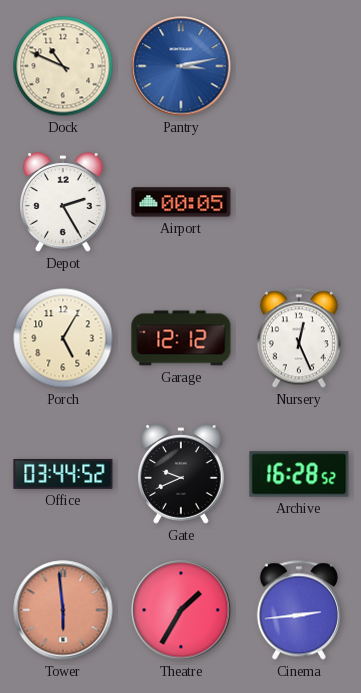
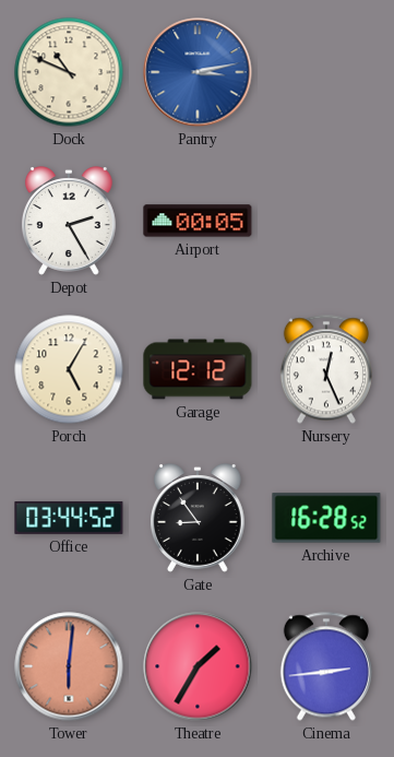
Gate: 9:41 -> 8:54 (198, 518)
Tower: 5:59 -> 6:01 (69, 666)
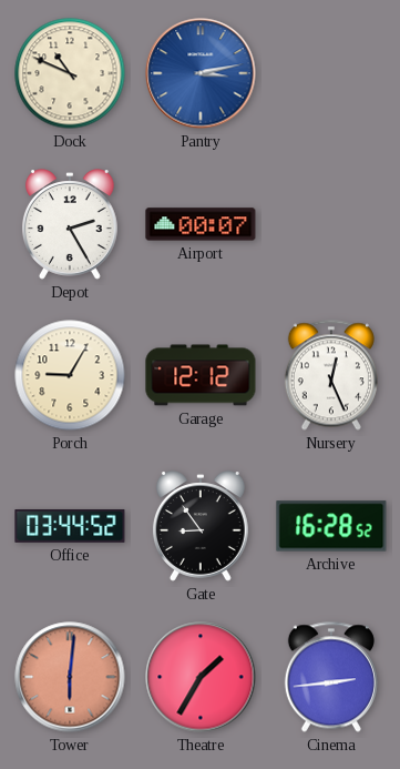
Airport: 00:05 -> 00:07 (201, 224)
Porch: 5:05 -> 9:05 (70, 375)
